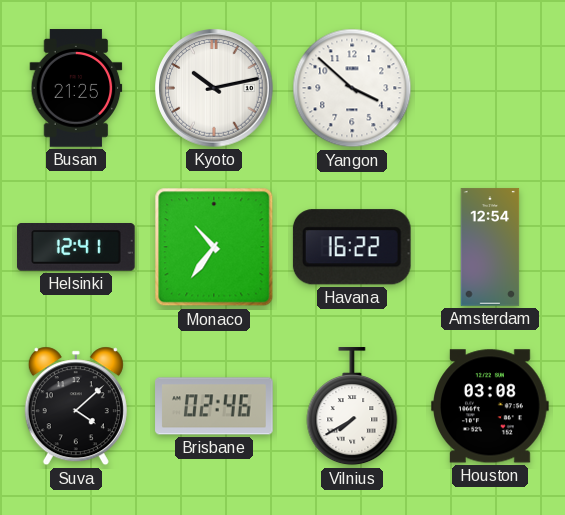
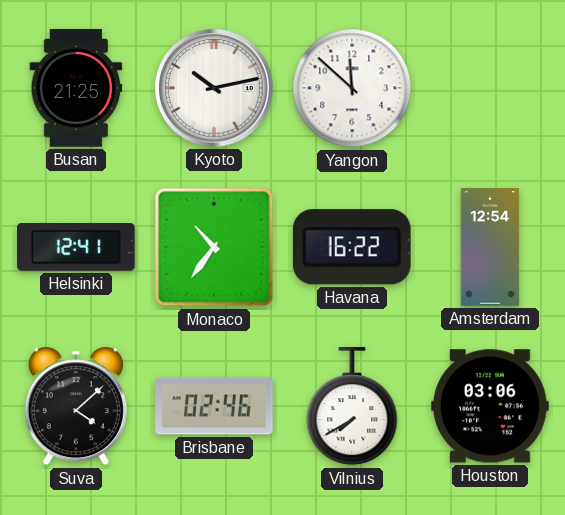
Yangon: 3:52 -> 11:52 (352, 88)
Houston: 03:08 -> 03:06 (491, 406)
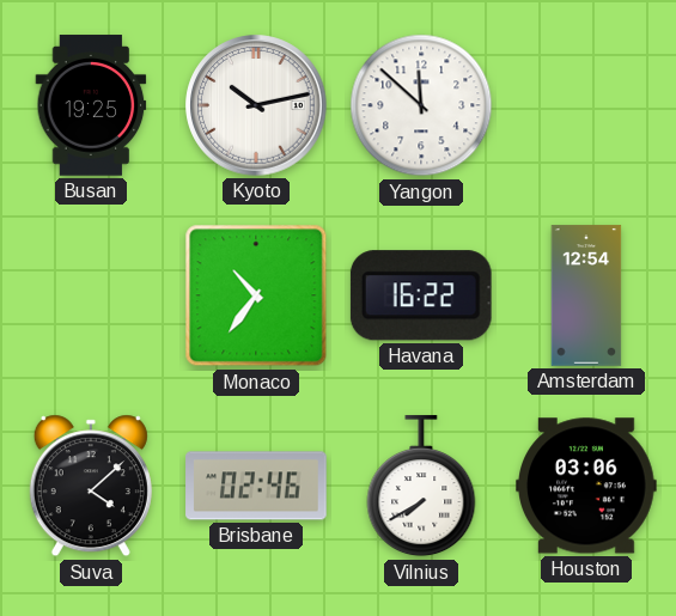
Busan: 21:25 -> 19:25 (91, 105)
Helsinki: 12:41 -> none (77, 248)
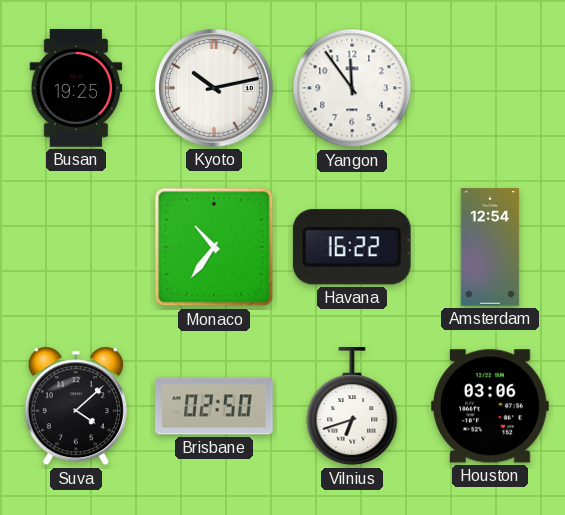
Yangon: 11:52 -> 11:54 (352, 88)
Brisbane: 02:46 -> 02:50 (214, 406)
Vilnius: 7:40 -> 6:42 (352, 407)
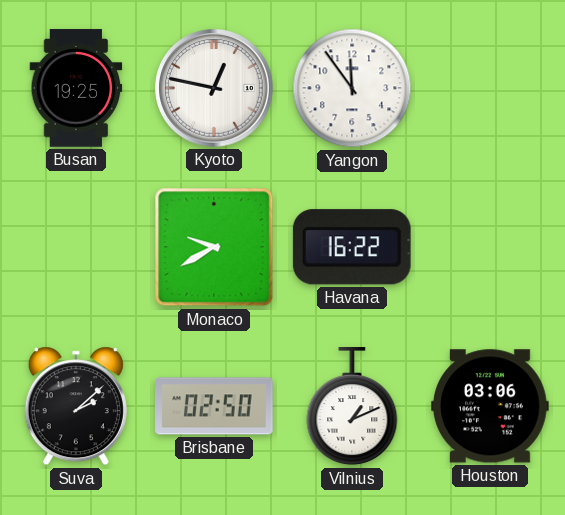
Kyoto: 10:13 -> 12:47 (214, 88)
Monaco: 10:36 -> 9:40 (214, 247)
Amsterdam: 12:54 -> none (490, 247)
Suva: 4:08 -> 2:08 (76, 406)
Vilnius: 6:42 -> 1:11 (352, 407)
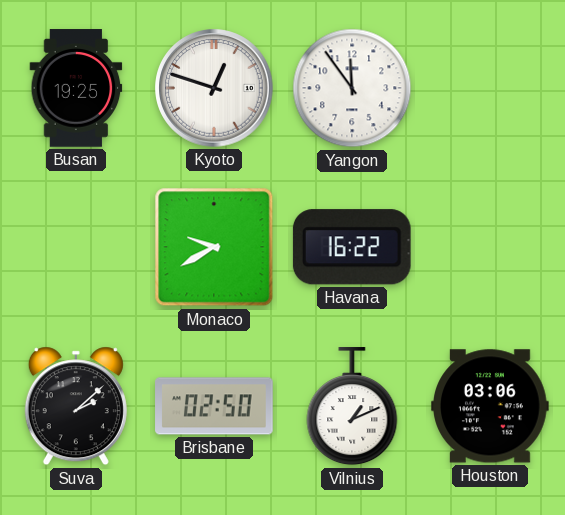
Kyoto: 12:47 -> 12:48 (214, 88)
